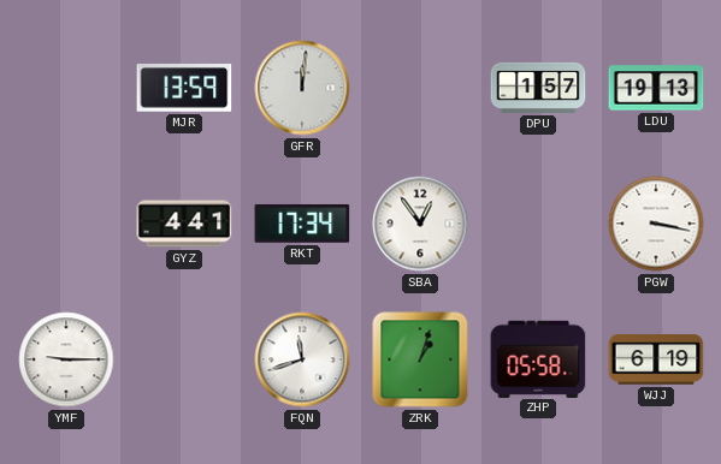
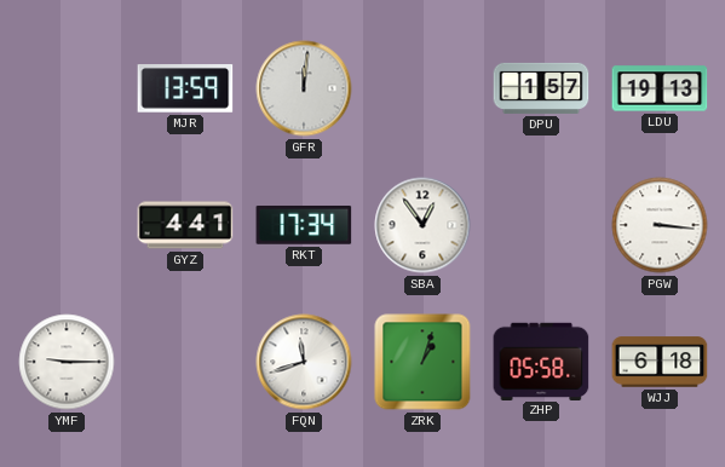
PGW: 3:17 -> 3:16 (660, 225)
WJJ: 6:19 -> 6:18 (660, 362)
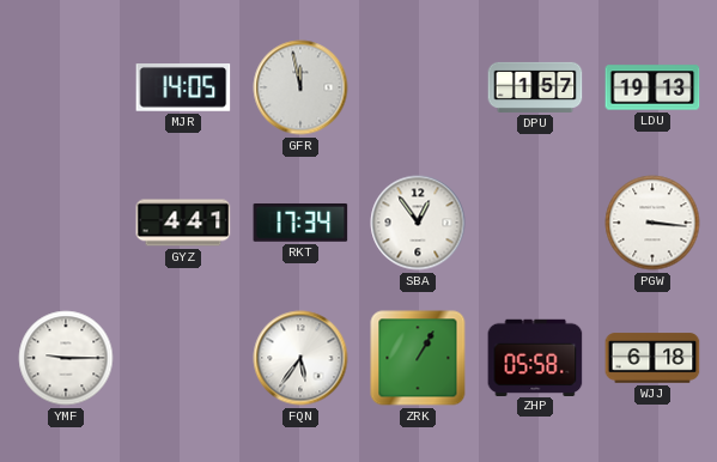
MJR: 13:59 -> 14:05 (183, 87)
GFR: 12:01 -> 11:58 (300, 87)
FQN: 11:42 -> 5:36 (300, 358)
ZRK: 1:03 -> 1:05 (418, 358)
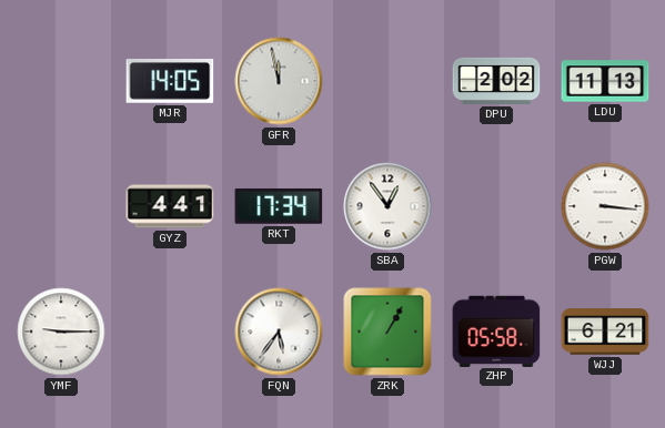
DPU: 1:57 -> 2:02 (496, 81)
LDU: 19:13 -> 11:13 (605, 81)
WJJ: 6:18 -> 6:21 (605, 332)
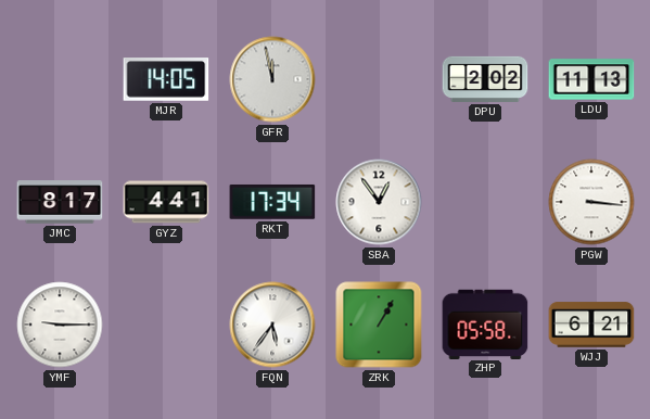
JMC: none -> 8:17 (60, 202)
